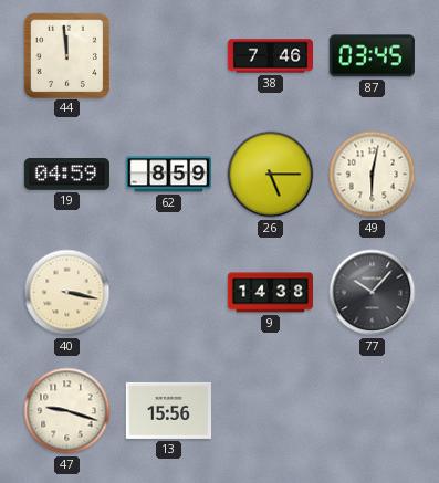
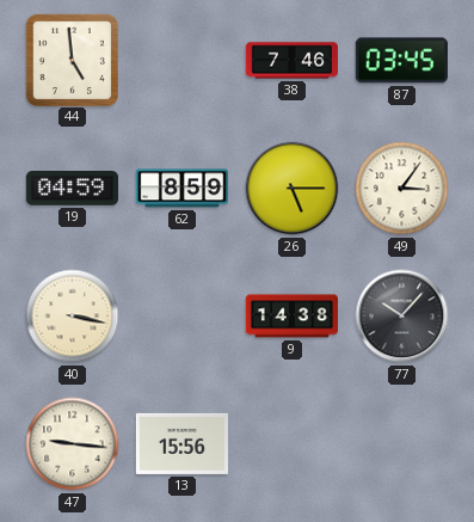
44: 11:59 -> 4:59 (73, 60)
49: 6:02 -> 3:06 (402, 189)
47: 9:18 -> 9:16 (73, 444)
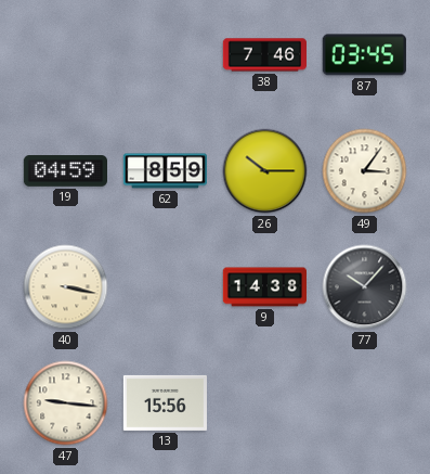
44: 4:59 -> none (73, 60)
26: 5:15 -> 10:15 (265, 171)
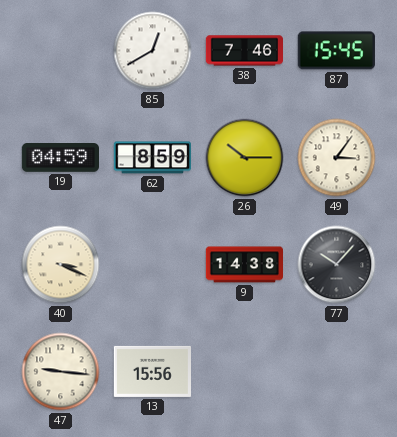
85: none -> 12:40 (153, 51)
87: 03:45 -> 15:45 (336, 51)
40: 3:17 -> 3:19 (61, 265)
